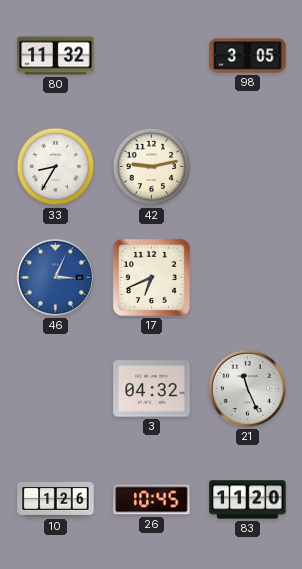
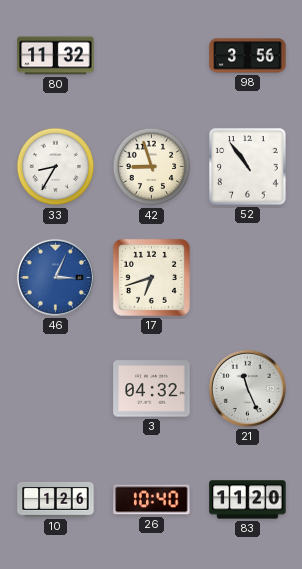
98: 3:05 -> 3:56 (248, 56)
42: 9:13 -> 8:57 (152, 167)
52: none -> 10:54 (248, 167)
17: 6:41 -> 6:42 (151, 277)
26: 10:45 -> 10:40 (152, 500)
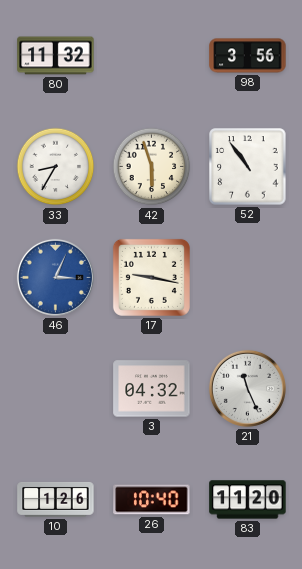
42: 8:57 -> 5:57 (152, 167)
17: 6:42 -> 9:17 (151, 277)
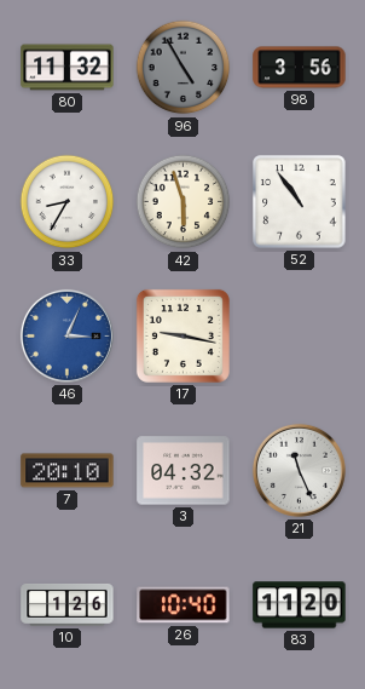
96: none -> 4:55 (184, 68)
7: none -> 20:10 (68, 471)
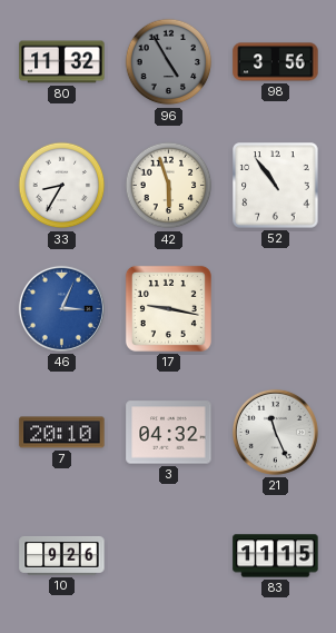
10: 1:26 -> 9:26 (62, 556)
26: 10:40 -> none (184, 605)
83: 11:20 -> 11:15 (276, 556)
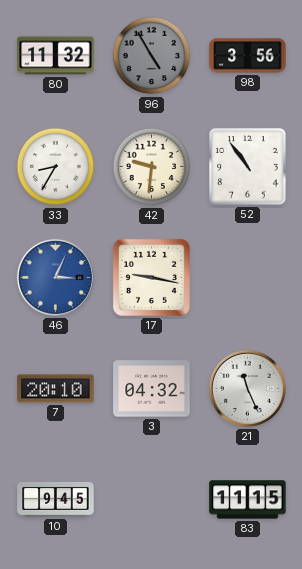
42: 5:57 -> 9:31 (152, 167)
10: 9:26 -> 9:45 (56, 500)
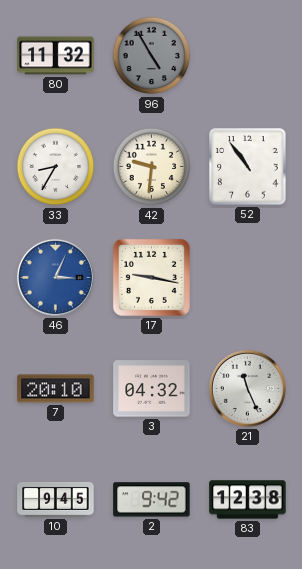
98: 3:56 -> none (248, 56)
2: none -> 9:42 (152, 500)
83: 11:15 -> 12:38 (248, 500)
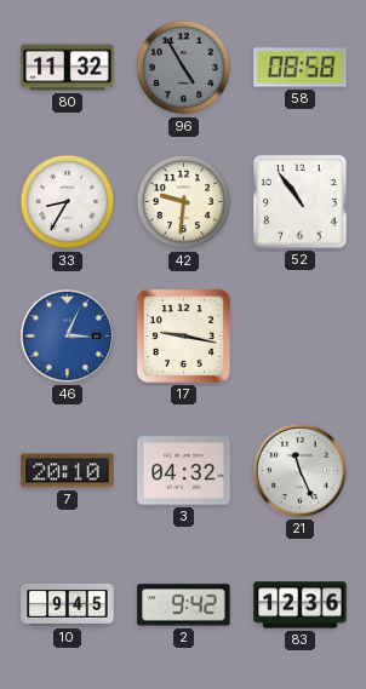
58: none -> 08:58 (301, 68)
83: 12:38 -> 12:36 (301, 605)
